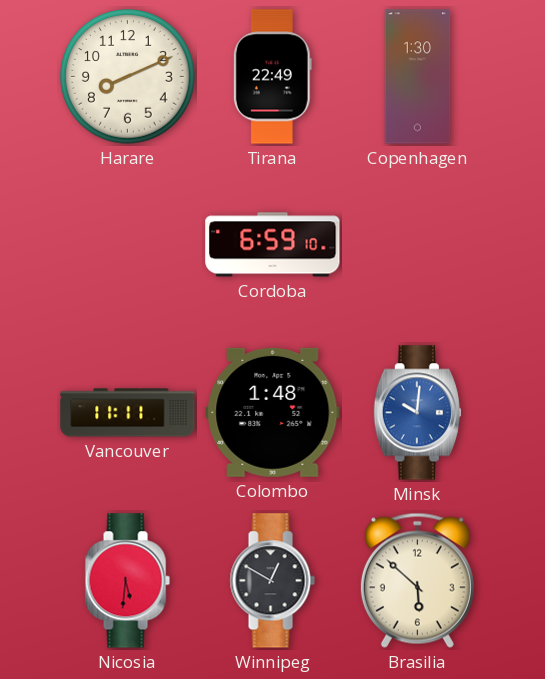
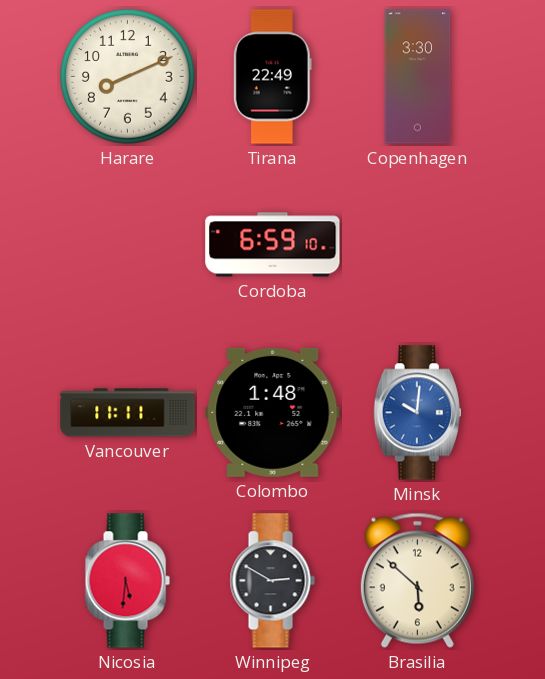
Copenhagen: 1:30 -> 3:30 (418, 77)
Winnipeg: 12:50 -> 2:50 (272, 581)
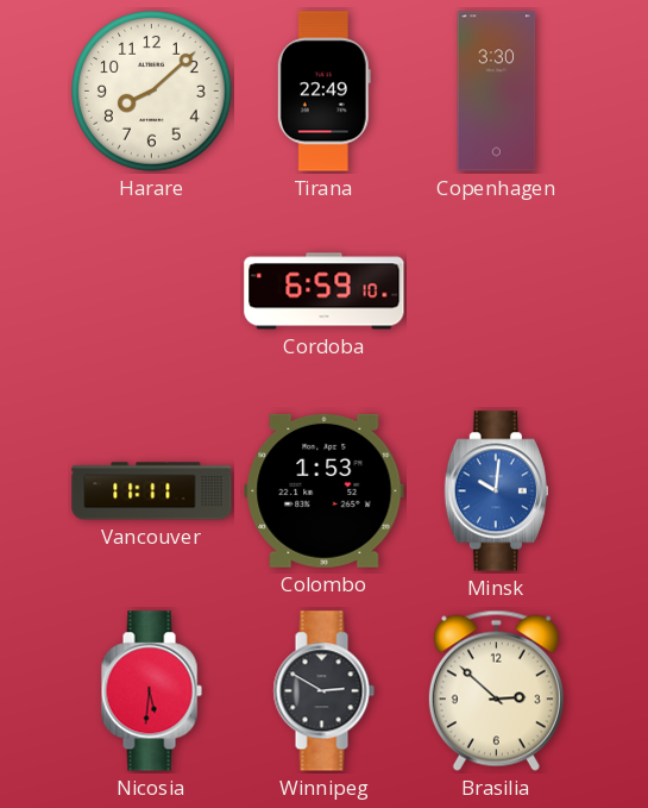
Harare: 8:11 -> 8:08 (152, 92)
Colombo: 1:48 -> 1:53 (325, 490)
Brasilia: 5:52 -> 2:52 (496, 690)
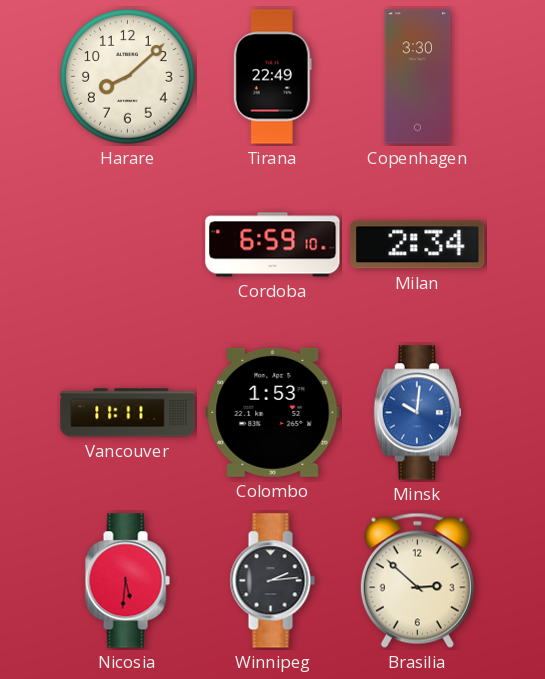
Milan: none -> 2:34 (418, 245)
Winnipeg: 2:50 -> 2:14 (272, 581)
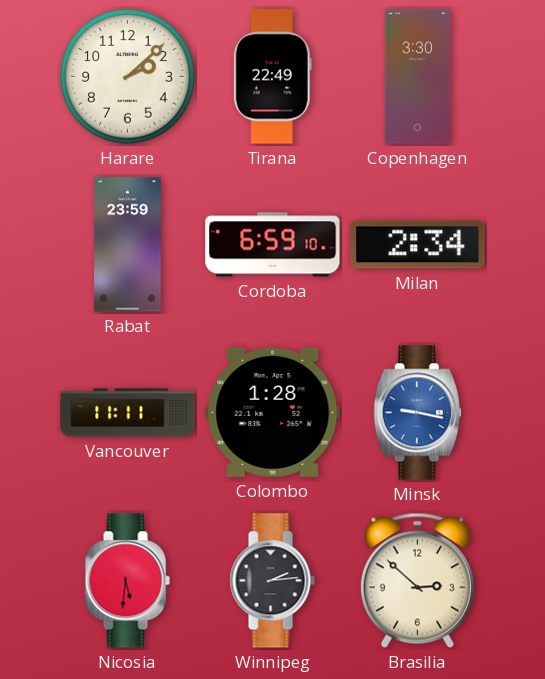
Harare: 8:08 -> 2:08 (128, 77)
Rabat: none -> 23:59 (128, 245)
Colombo: 1:53 -> 1:28 (273, 412)
Minsk: 10:01 -> 9:17 (417, 413)
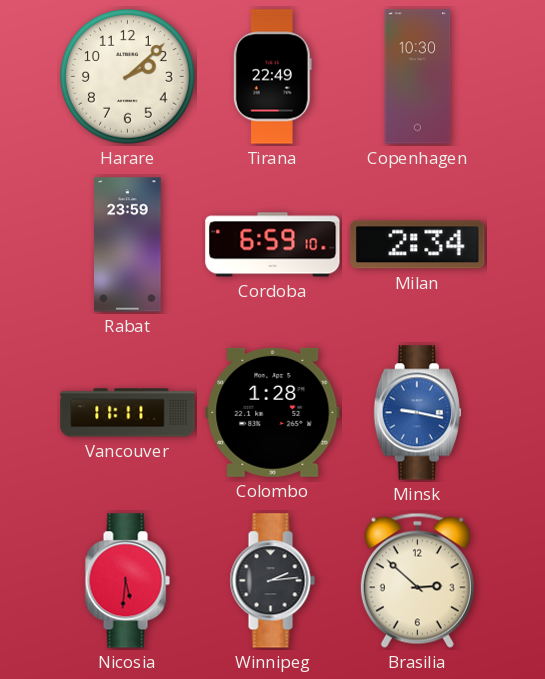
Copenhagen: 3:30 -> 10:30 (418, 77)
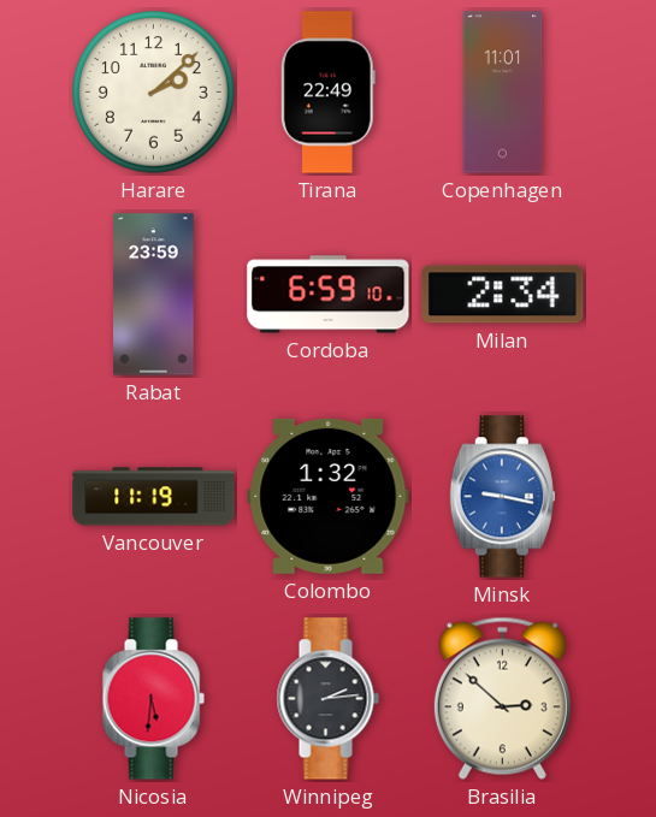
Copenhagen: 10:30 -> 11:01 (503, 93)
Vancouver: 11:11 -> 11:19 (154, 497)
Colombo: 1:28 -> 1:32 (329, 496)
